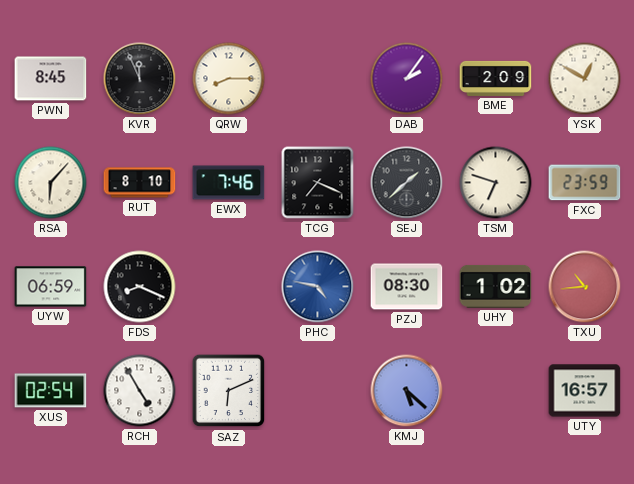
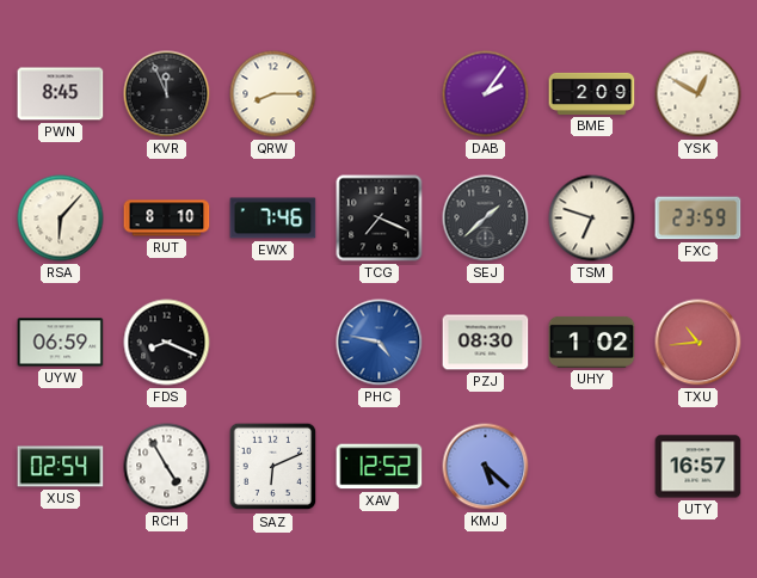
XAV: none -> 12:52 (380, 467)
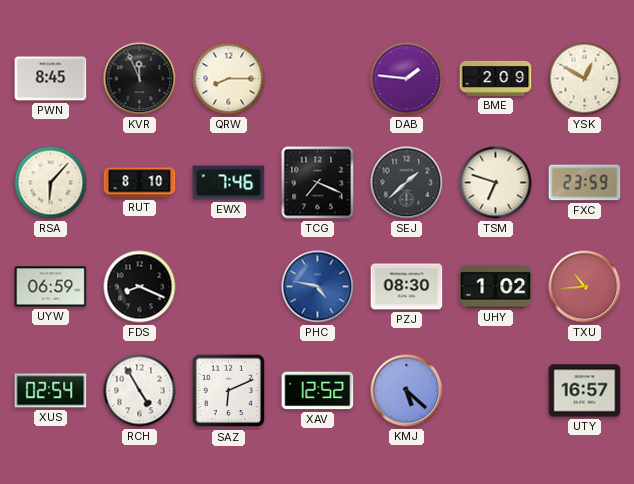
DAB: 2:06 -> 1:46 (407, 79)
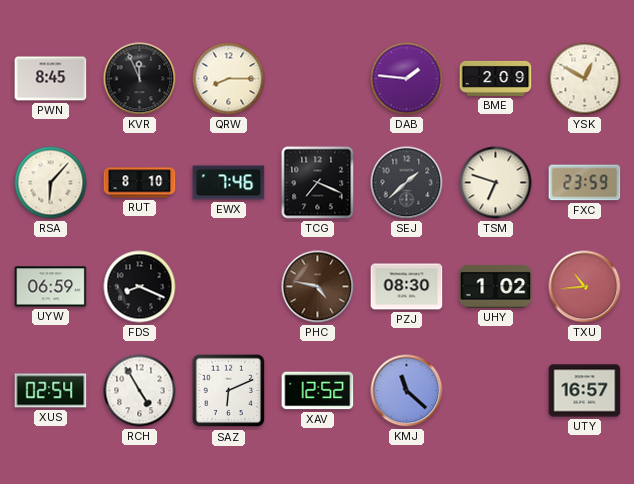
PHC dial: blue -> brown (318, 287)
KMJ: 5:22 -> 11:22 (407, 391)
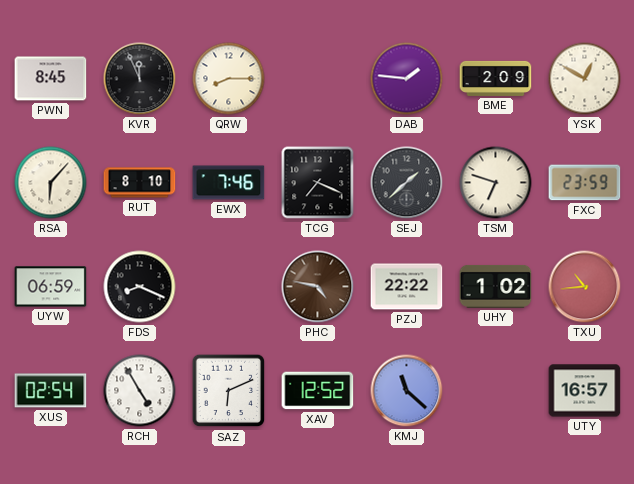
PZJ: 08:30 -> 22:22 (407, 287)
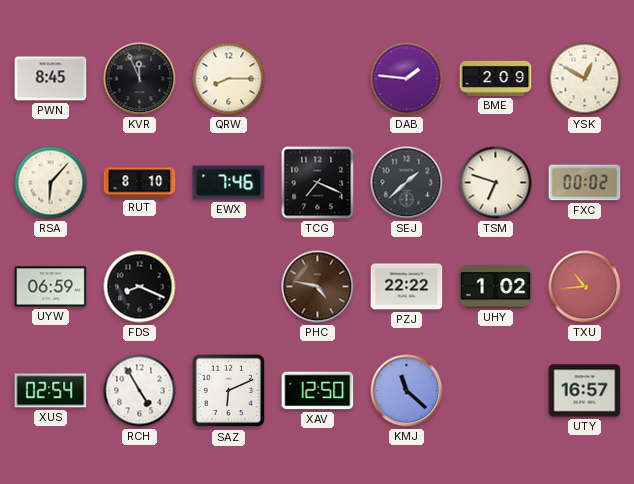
FXC: 23:59 -> 00:02 (585, 183)
XAV: 12:52 -> 12:50 (318, 391)
